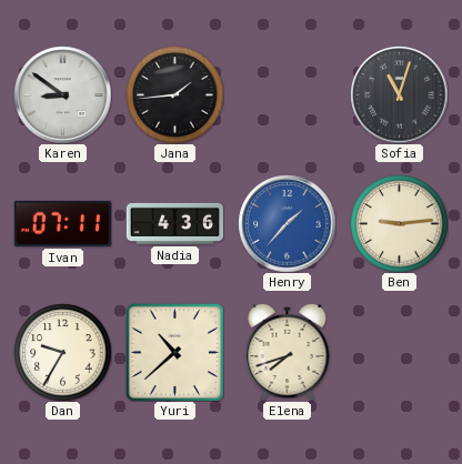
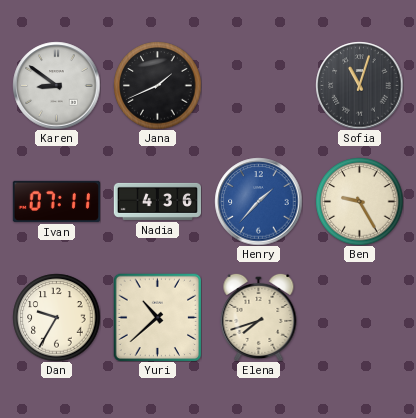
Jana: 1:44 -> 1:41 (157, 85)
Ben: 9:14 -> 9:25 (359, 201)
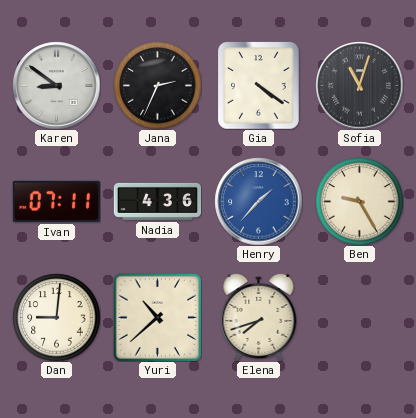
Jana: 1:41 -> 2:34 (157, 85)
Gia: none -> 4:21 (259, 86)
Dan: 9:35 -> 9:01 (56, 317)
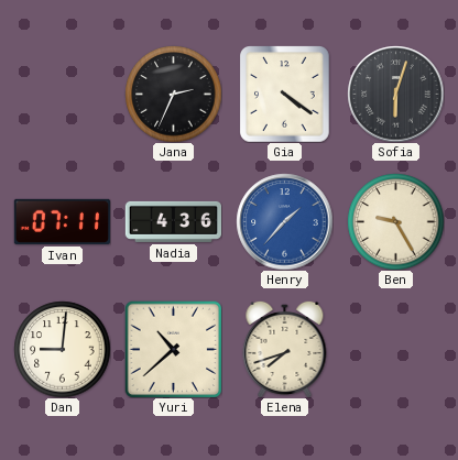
Karen: 8:51 -> none (56, 85)
Sofia: 11:03 -> 6:03 (395, 94)
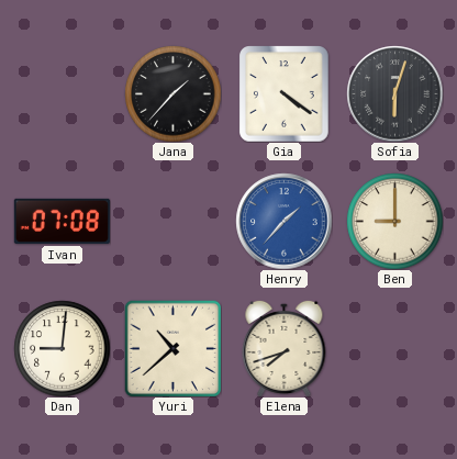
Jana: 2:34 -> 1:37 (172, 93)
Ivan: 07:11 -> 07:08 (62, 221)
Nadia: 4:36 -> none (173, 221)
Ben: 9:25 -> 9:00 (394, 221)
